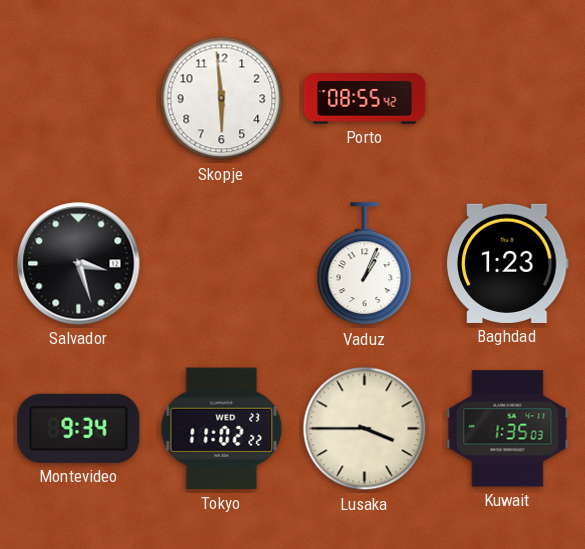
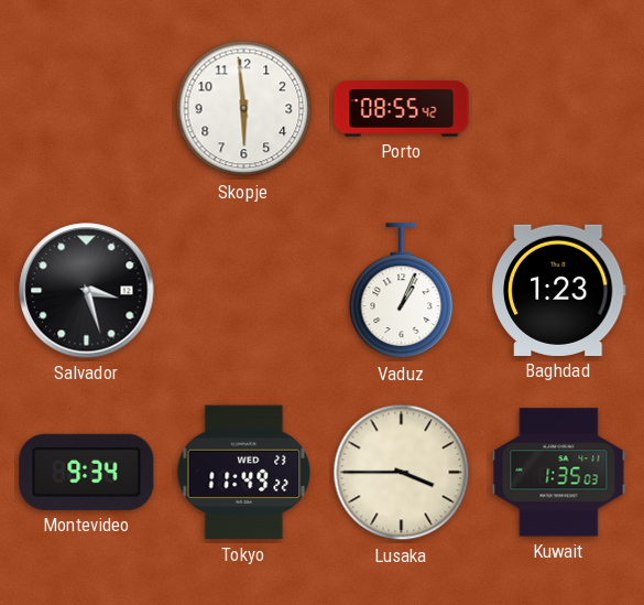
Tokyo: 11:02 -> 11:49 (244, 473)
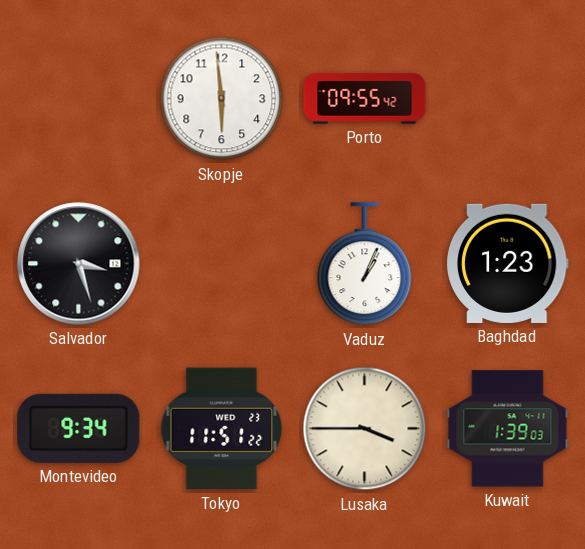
Porto: 08:55 -> 09:55 (365, 99)
Tokyo: 11:49 -> 11:51 (222, 429)
Kuwait: 1:35 -> 1:39 (508, 429)
